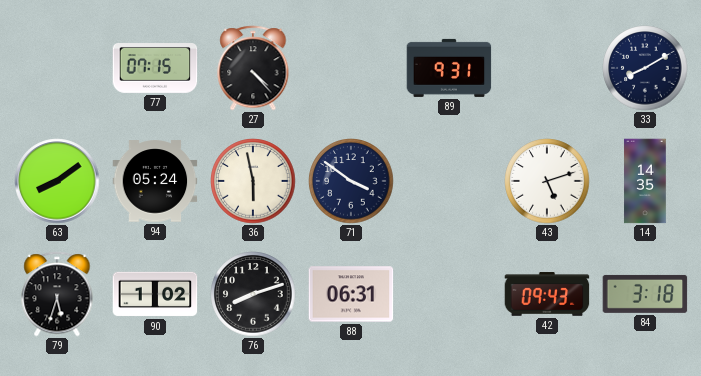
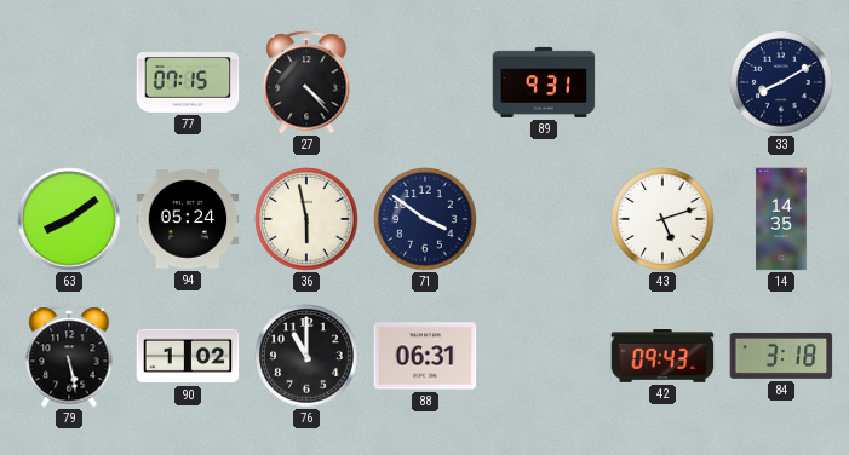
79: 5:33 -> 5:28 (69, 356)
76: 8:12 -> 11:00 (306, 356)
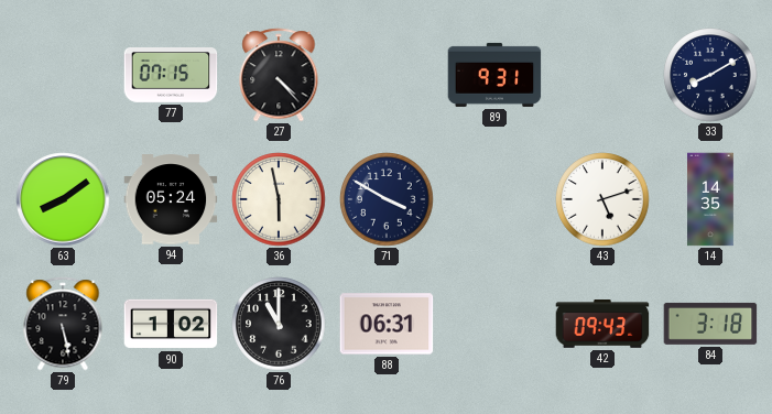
71: 3:51 -> 3:50 (387, 199)
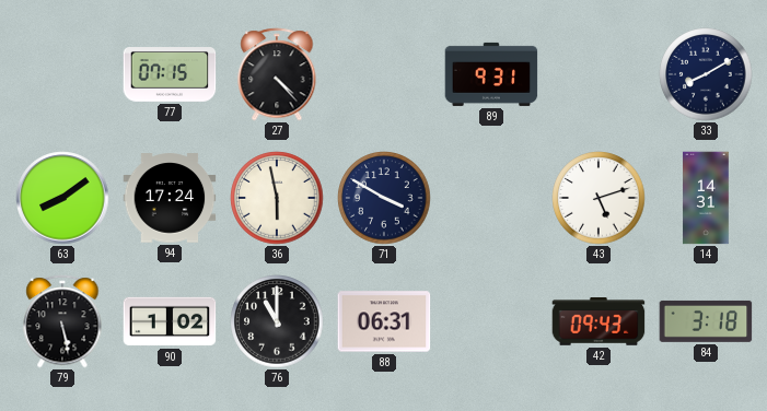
94: 05:24 -> 17:24 (170, 198)
14: 14:35 -> 14:31 (706, 198)
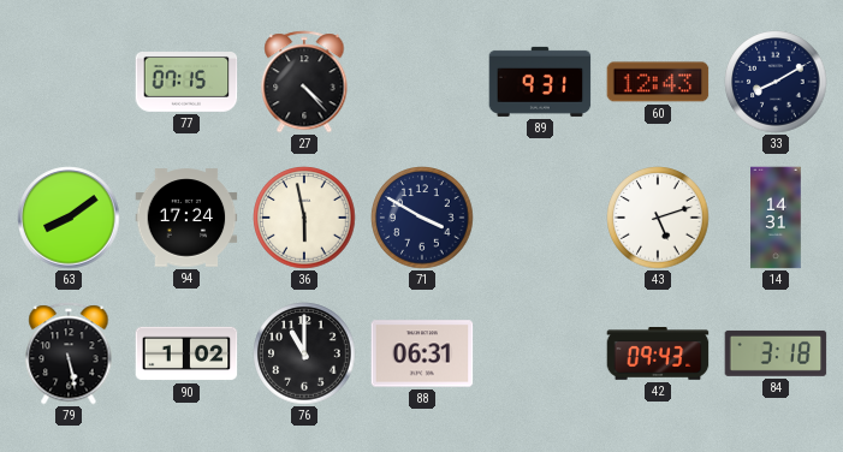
60: none -> 12:43 (658, 82)
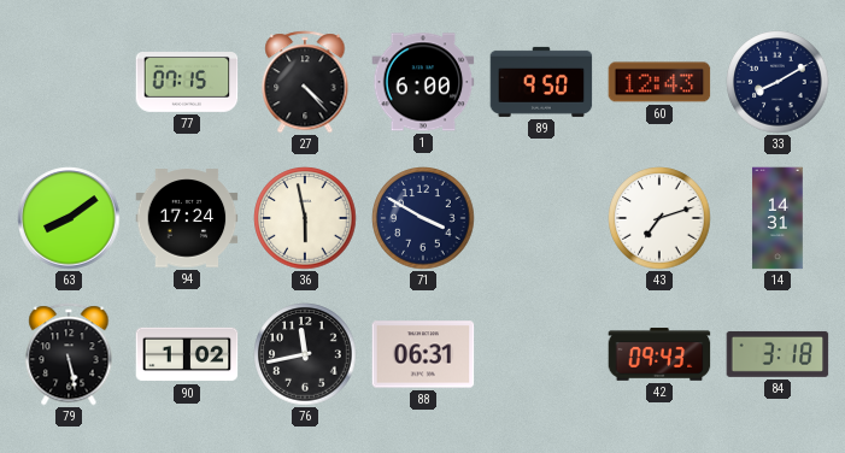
1: none -> 6:00 (423, 82)
89: 9:31 -> 9:50 (541, 82)
43: 5:12 -> 7:12 (659, 218)
76: 11:00 -> 11:43 (305, 354)
